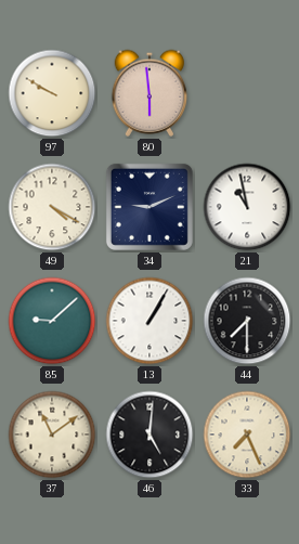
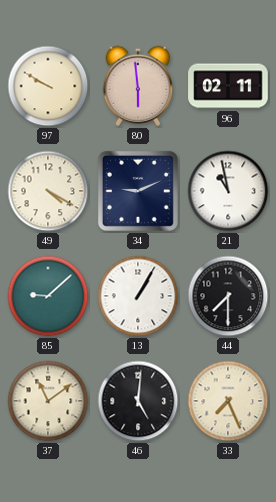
96: none -> 02:11 (228, 86)
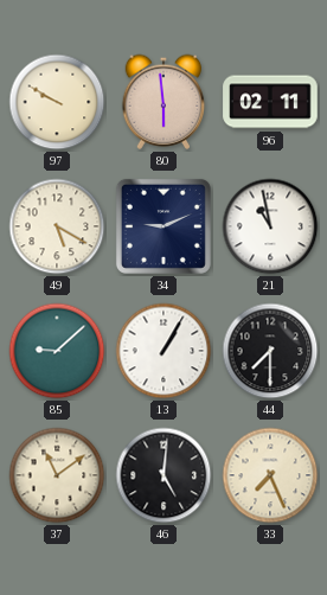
49: 4:20 -> 5:20 (57, 226)
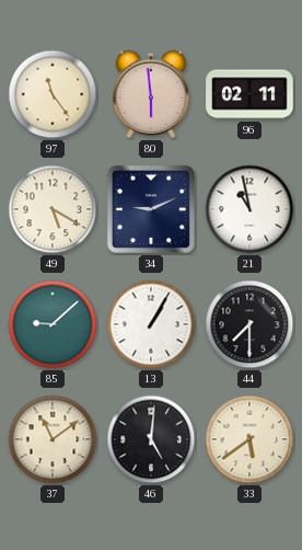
97: 9:50 -> 11:24 (53, 94)
33: 7:26 -> 5:39 (249, 439)
